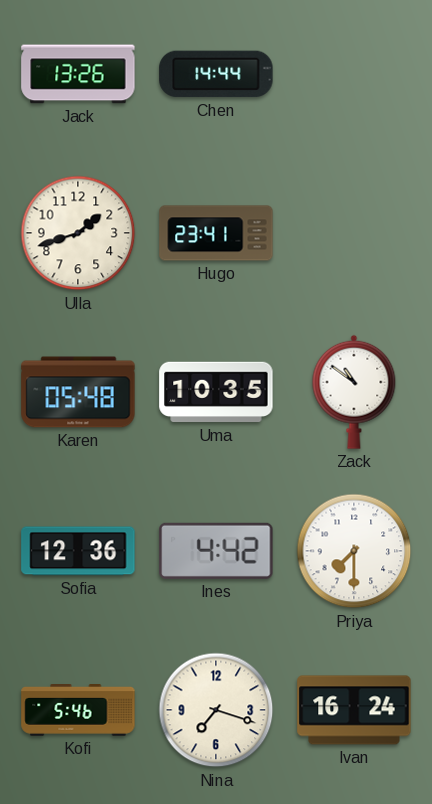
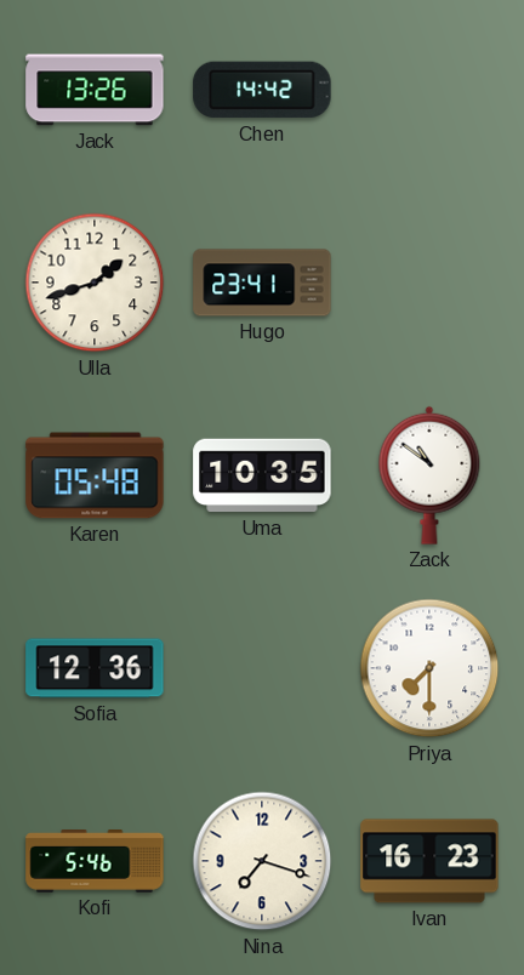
Chen: 14:44 -> 14:42 (262, 90)
Ines: 4:42 -> none (216, 551)
Ivan: 16:24 -> 16:23 (429, 861)
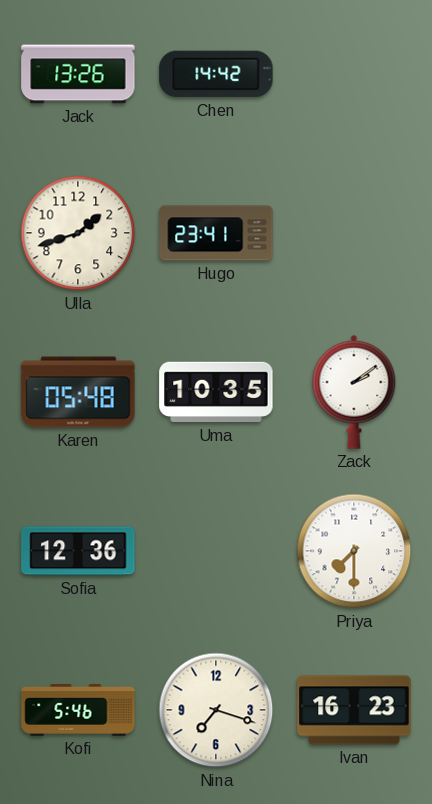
Zack: 10:51 -> 2:09 (354, 392)
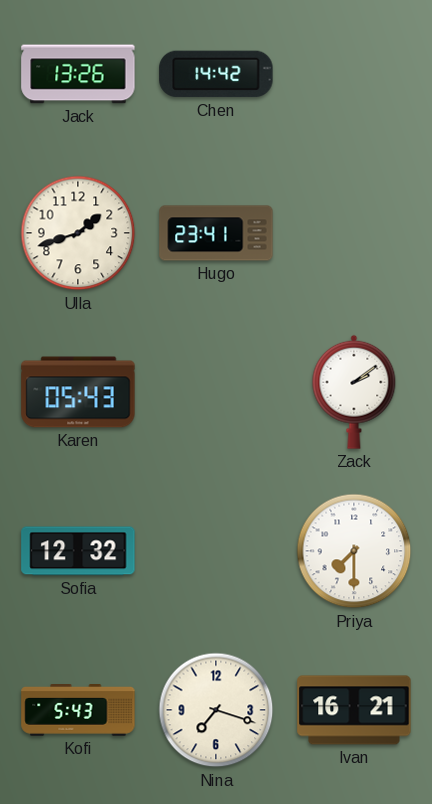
Karen: 05:48 -> 05:43 (78, 392)
Uma: 10:35 -> none (216, 392)
Sofia: 12:36 -> 12:32 (78, 551)
Kofi: 5:46 -> 5:43 (78, 711)
Ivan: 16:23 -> 16:21 (354, 710)
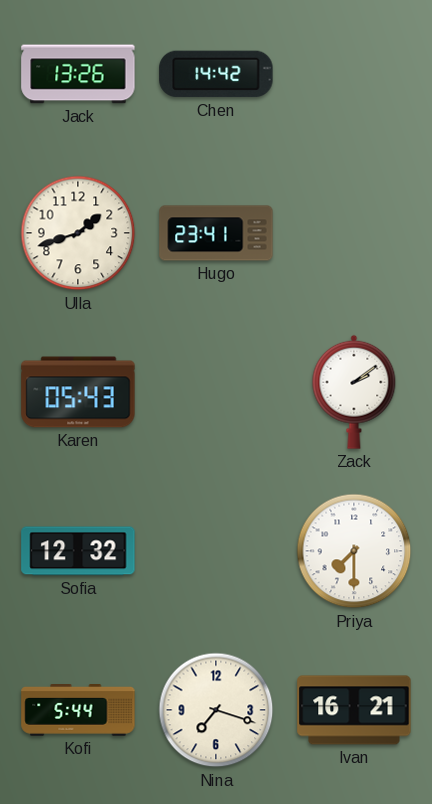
Kofi: 5:43 -> 5:44 (78, 711)
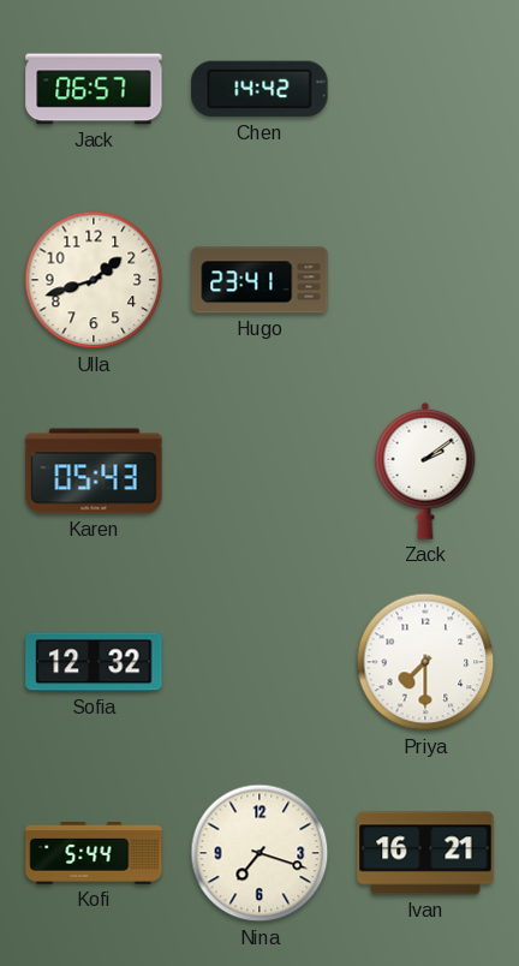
Jack: 13:26 -> 06:57 (94, 89)
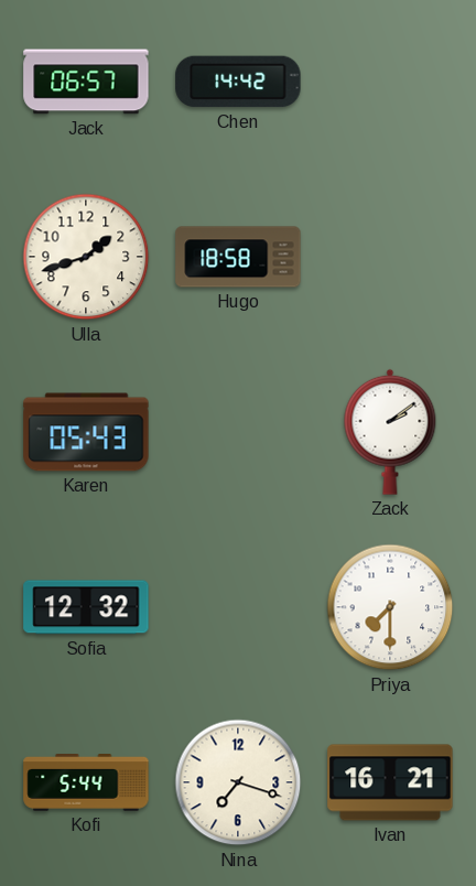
Hugo: 23:41 -> 18:58 (238, 257)
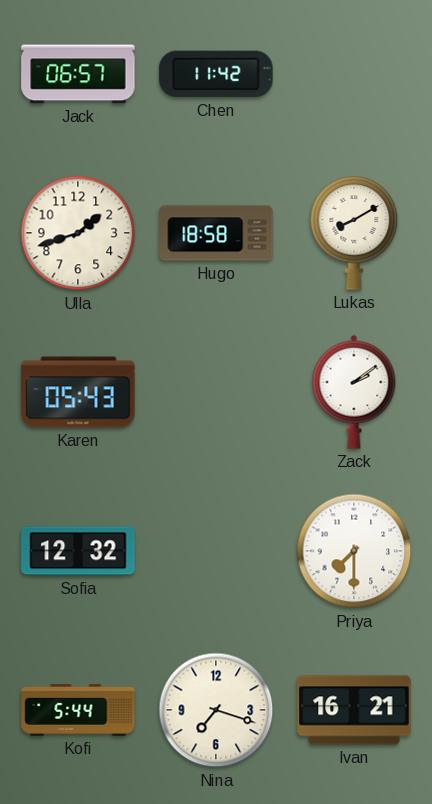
Chen: 14:42 -> 11:42 (216, 74)
Lukas: none -> 8:10 (354, 233)
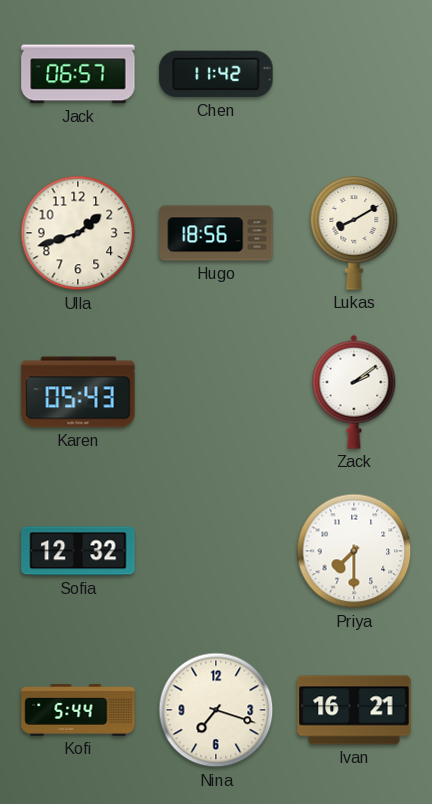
Hugo: 18:58 -> 18:56 (216, 233)
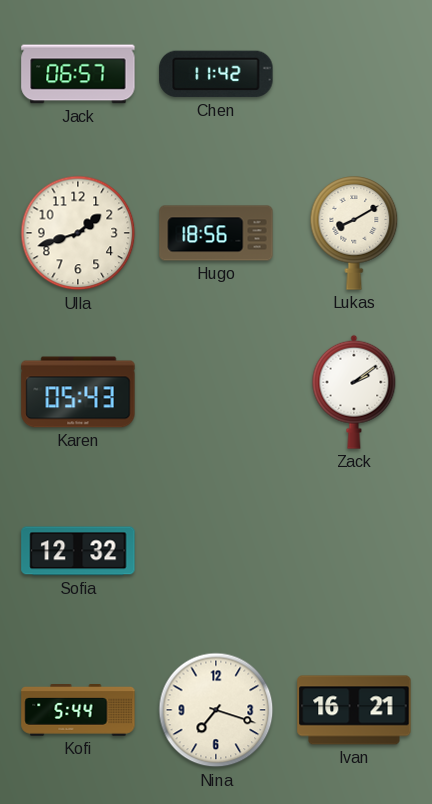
Priya: 7:30 -> none (354, 551)
